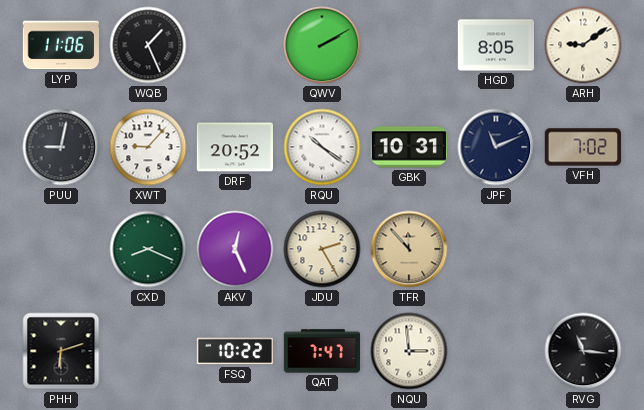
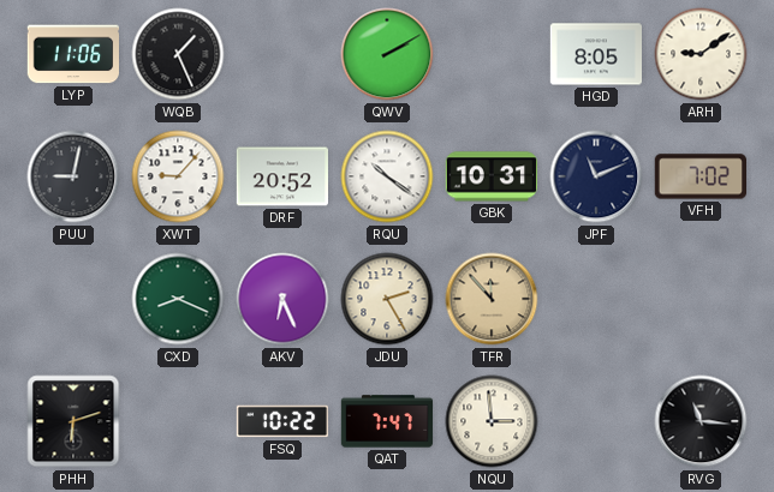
AKV: 12:26 -> 6:26 (282, 299)
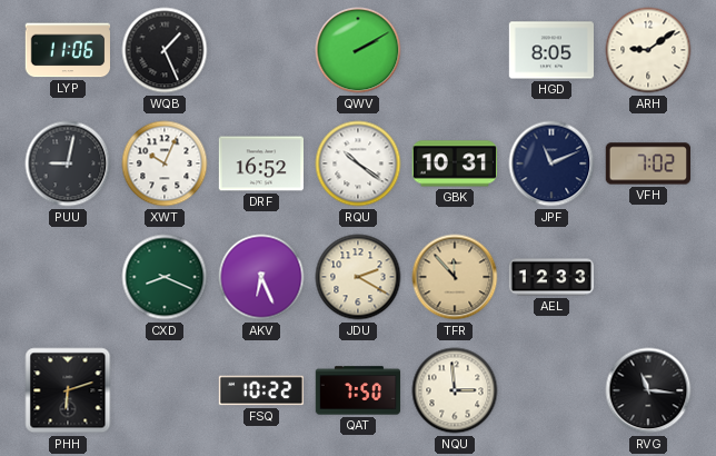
XWT: 9:07 -> 10:04 (165, 163)
DRF: 20:52 -> 16:52 (261, 163)
JDU: 2:25 -> 2:20 (358, 277)
AEL: none -> 12:33 (551, 277)
QAT: 7:47 -> 7:50 (358, 390)
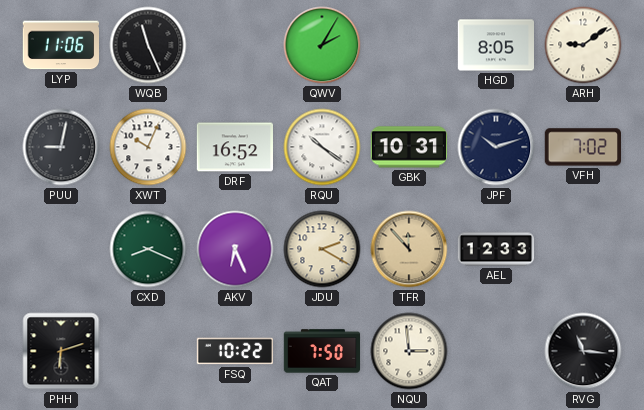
WQB: 1:26 -> 11:26 (148, 45)
QWV: 2:10 -> 2:05 (322, 45)
JPF: 11:11 -> 10:12 (496, 147)
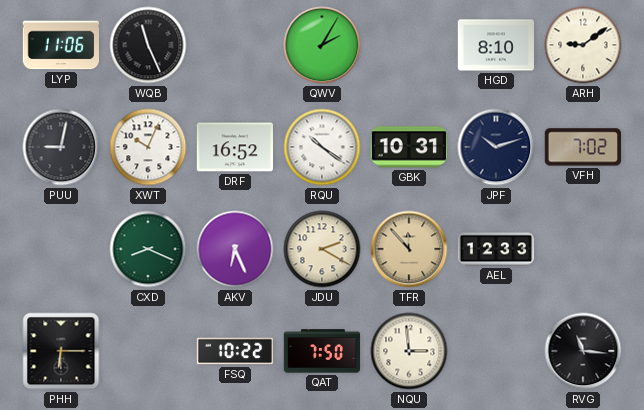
HGD: 8:05 -> 8:10 (496, 45)
PHH: 6:12 -> 6:15 (61, 351)
